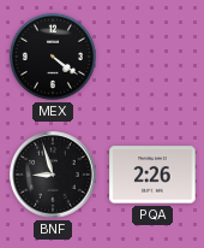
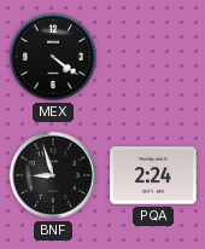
PQA: 2:26 -> 2:24 (153, 175)
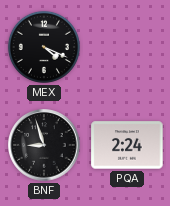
MEX: 4:21 -> 4:19 (44, 47)
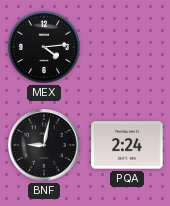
MEX: 4:19 -> 4:14 (44, 47)
BNF: 8:57 -> 9:02 (44, 145)
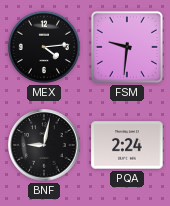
FSM: none -> 9:31 (127, 47)
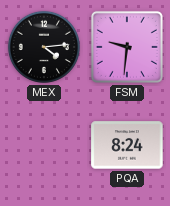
BNF: 9:02 -> none (44, 145)
PQA: 2:24 -> 8:24 (127, 145)
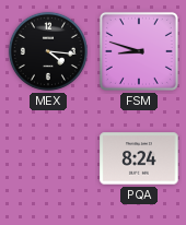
MEX: 4:14 -> 4:16 (48, 51)
FSM: 9:31 -> 8:48 (139, 51)
